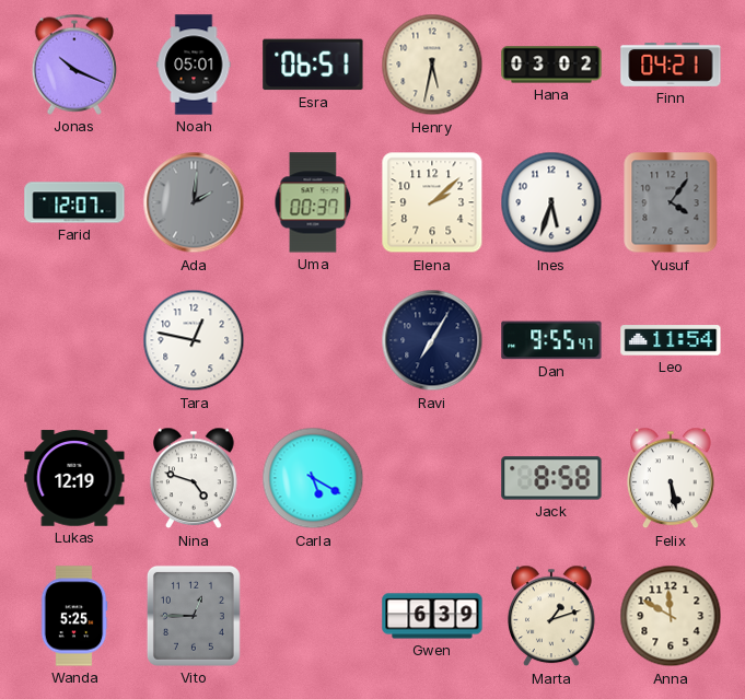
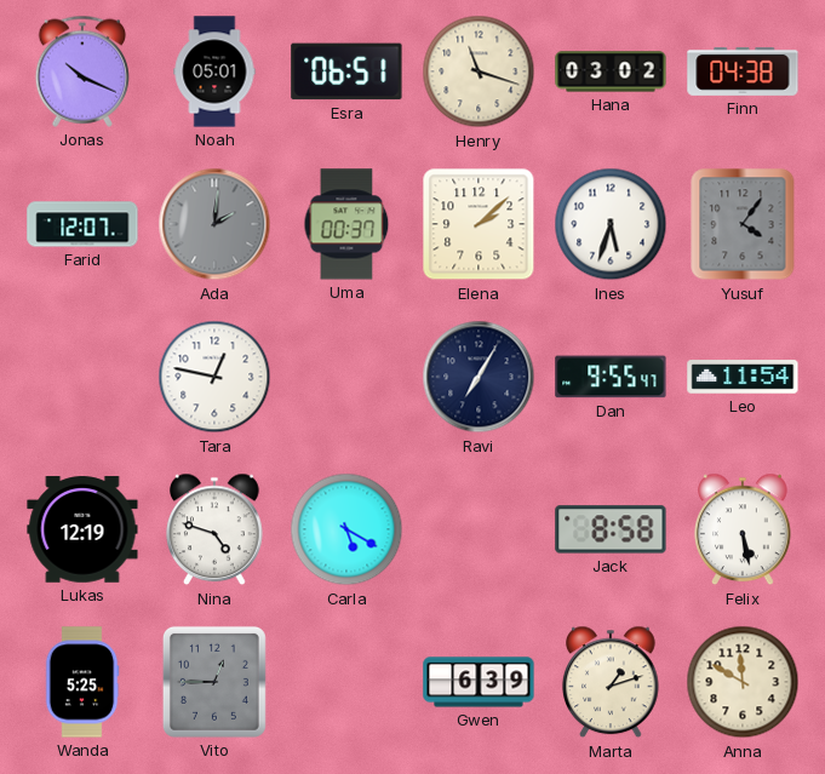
Henry: 5:32 -> 11:18 (479, 71)
Finn: 04:21 -> 04:38 (743, 73)
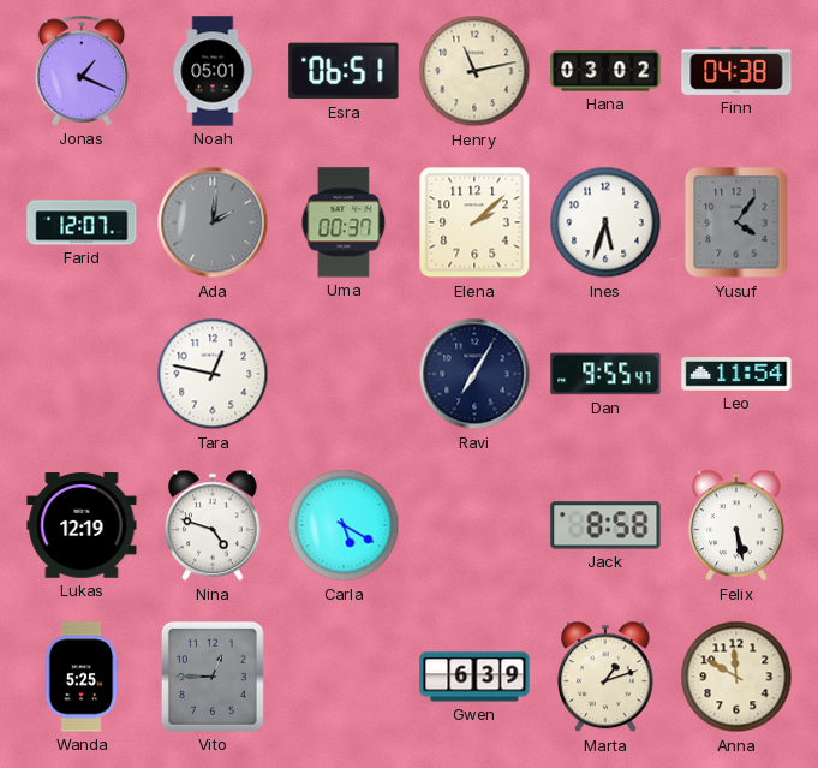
Jonas: 10:19 -> 1:19 (80, 71)
Henry: 11:18 -> 11:13 (474, 71)
